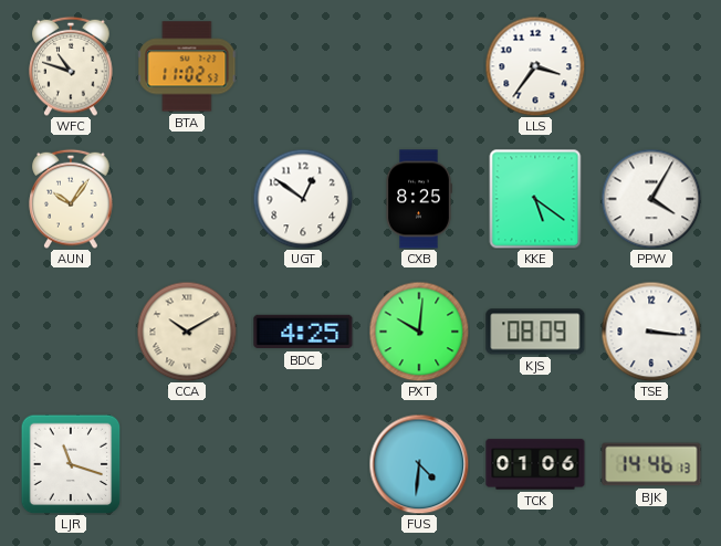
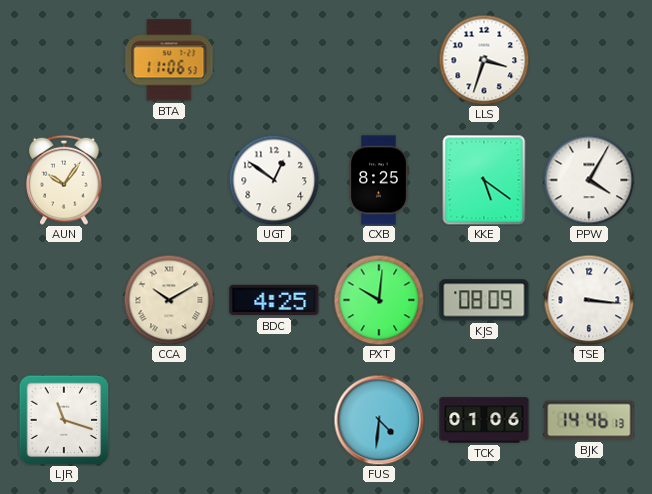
WFC: 10:48 -> none (71, 66)
BTA: 11:02 -> 11:06 (169, 60)
LLS: 3:36 -> 3:33 (484, 60)
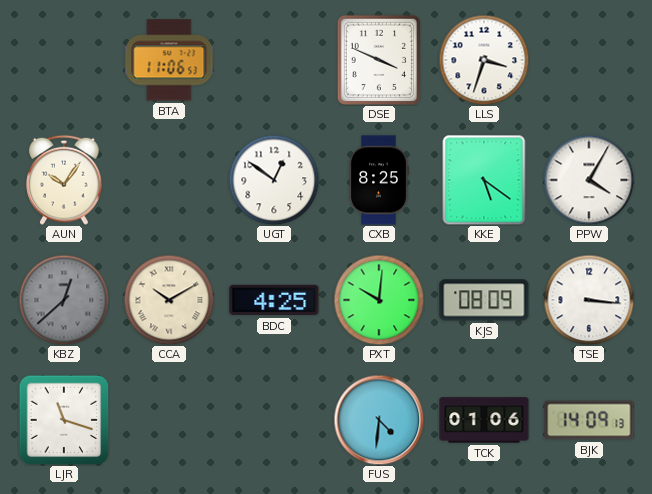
DSE: none -> 3:49 (378, 59)
KBZ: none -> 12:38 (64, 300)
BJK: 14:46 -> 14:09 (589, 420)
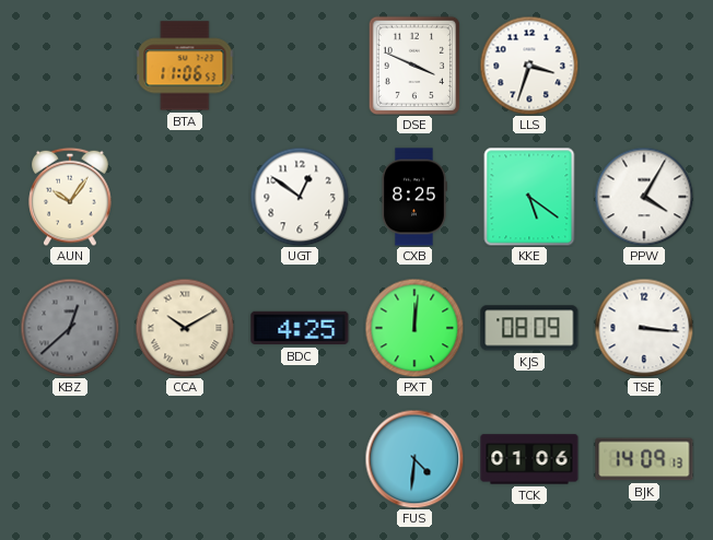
PXT: 10:01 -> 12:01 (414, 328)
LJR: 11:18 -> none (64, 420)
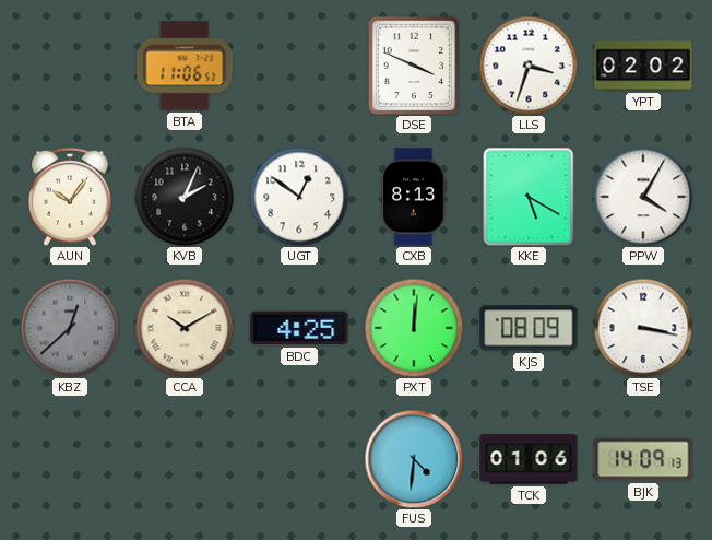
YPT: none -> 02:02 (643, 66)
KVB: none -> 2:04 (185, 197)
CXB: 8:25 -> 8:13 (414, 197)
KKE: 5:21 -> 5:20 (529, 197)
TSE: 3:16 -> 3:17 (643, 328)
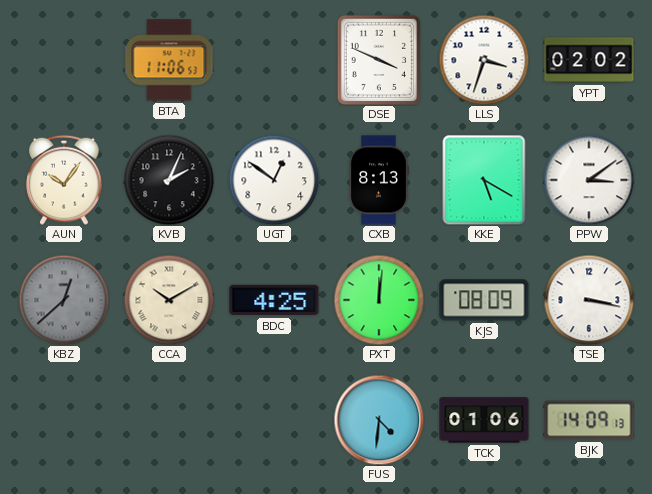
PPW: 4:05 -> 3:09 (589, 180)
